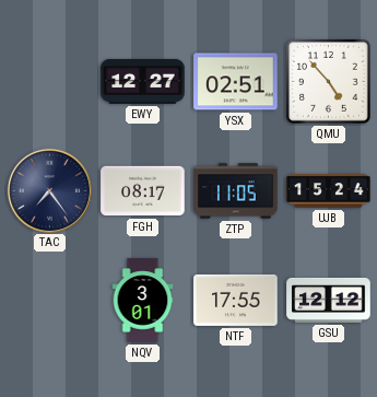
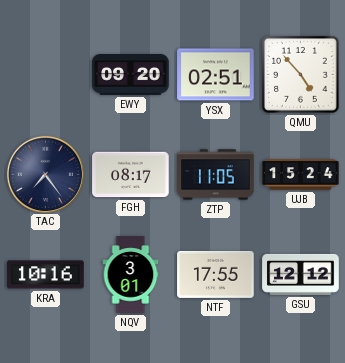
EWY: 12:27 -> 09:20 (131, 75)
KRA: none -> 10:16 (46, 275)
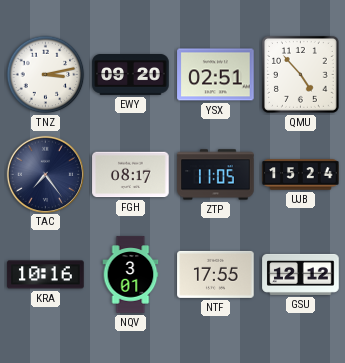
TNZ: none -> 3:13 (46, 75)
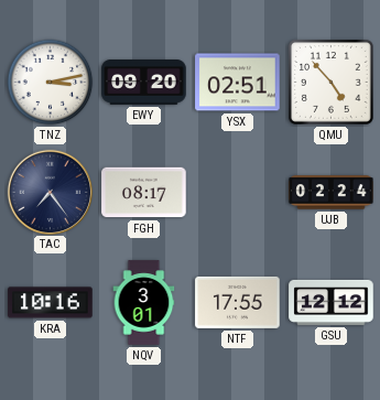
ZTP: 11:05 -> none (216, 175)
UJB: 15:24 -> 02:24 (332, 193)
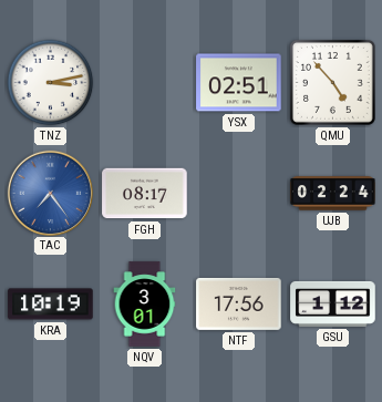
EWY: 09:20 -> none (144, 83)
TAC dial: navy -> blue (50, 193)
KRA: 10:16 -> 10:19 (51, 305)
NTF: 17:55 -> 17:56 (239, 303)
GSU: 12:12 -> 1:12 (333, 303)
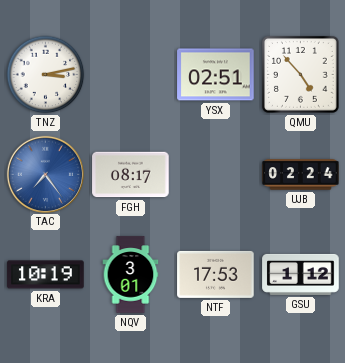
NTF: 17:56 -> 17:53 (216, 274)
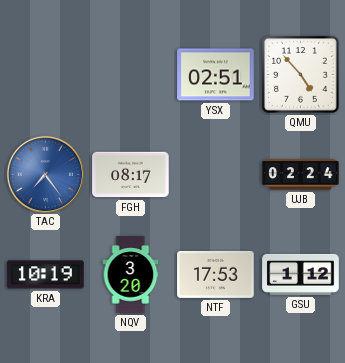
TNZ: 3:13 -> none (46, 75)
NQV: 3:01 -> 3:20 (131, 275)
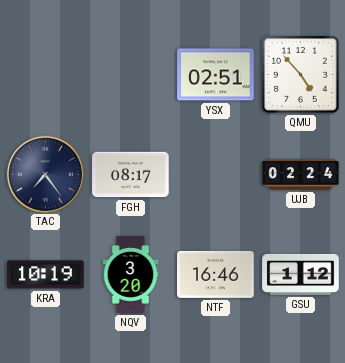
TAC dial: blue -> navy (45, 174)
NTF: 17:53 -> 16:46 (216, 274)
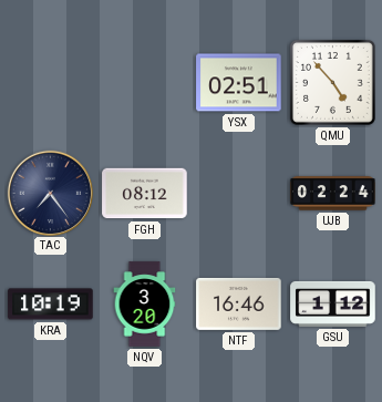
FGH: 08:17 -> 08:12 (145, 194)
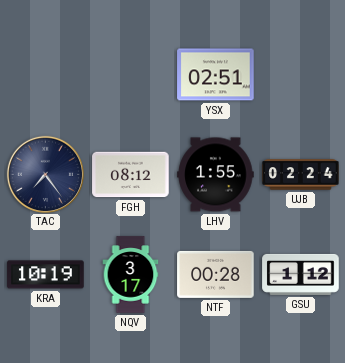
QMU: 4:53 -> none (332, 82)
LHV: none -> 1:55 (216, 175)
NQV: 3:20 -> 3:17 (131, 275)
NTF: 16:46 -> 00:28 (216, 274)
